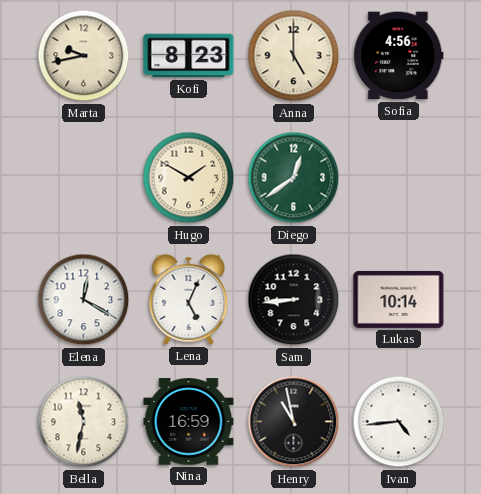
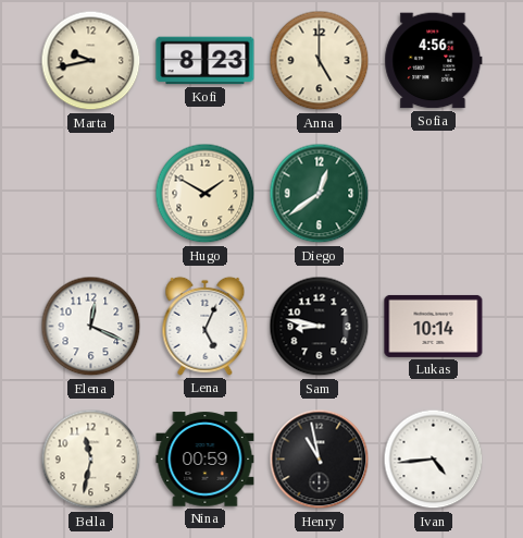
Elena: 12:20 -> 12:19 (91, 327)
Sam: 8:44 -> 8:47 (320, 327)
Nina: 16:59 -> 00:59 (206, 460)
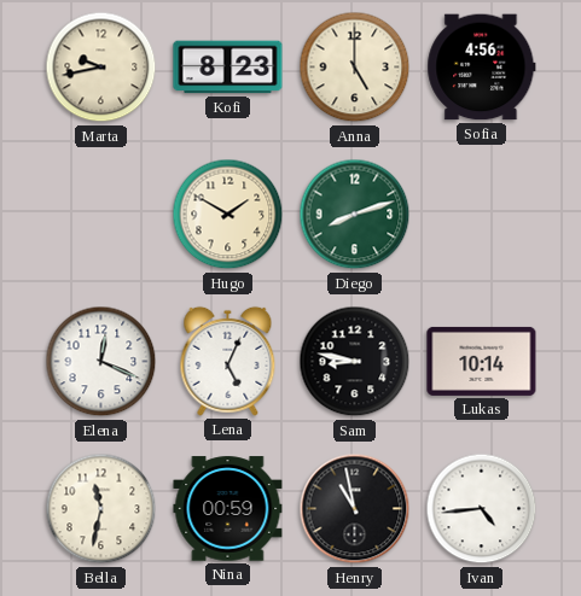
Diego: 12:39 -> 8:12 (355, 215)
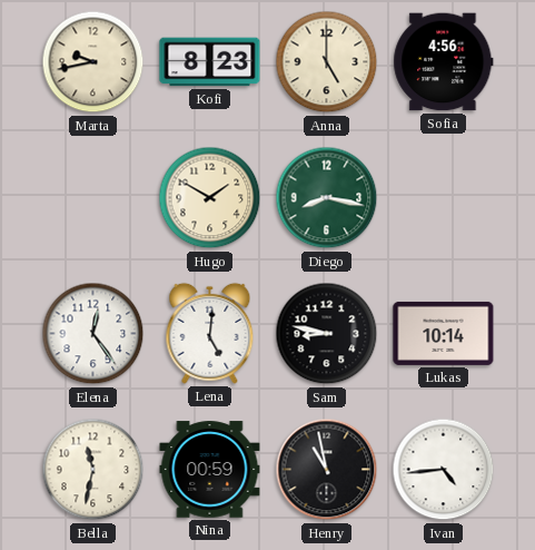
Diego: 8:12 -> 8:17 (327, 198)
Elena: 12:19 -> 12:24 (93, 334)
Lena: 5:04 -> 5:01 (210, 333)
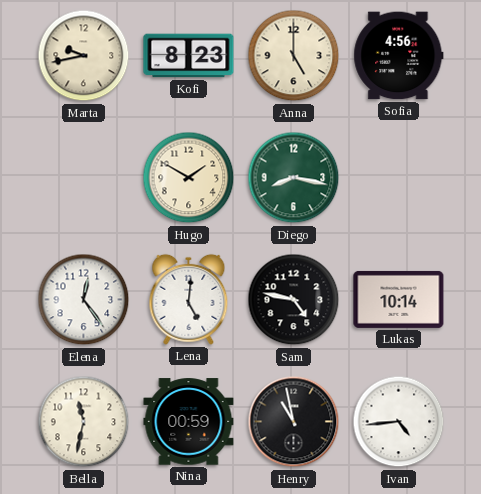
Sam: 8:47 -> 4:47 (294, 300)
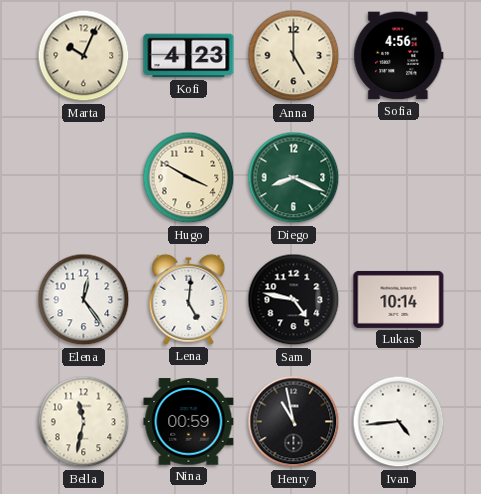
Marta: 9:43 -> 10:04 (84, 56)
Kofi: 8:23 -> 4:23 (189, 56)
Hugo: 1:50 -> 3:50 (189, 178)
Diego: 8:17 -> 8:19 (294, 178)
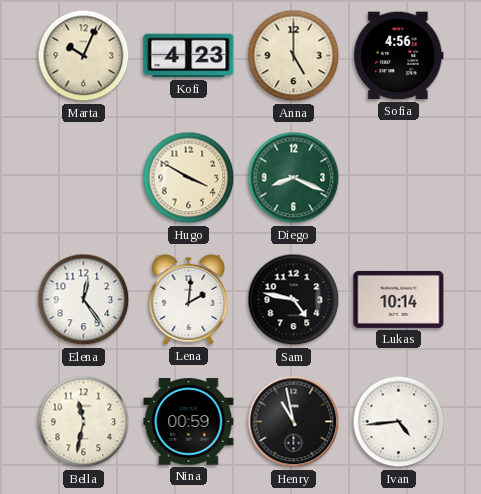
Lena: 5:01 -> 2:01 (189, 299)
